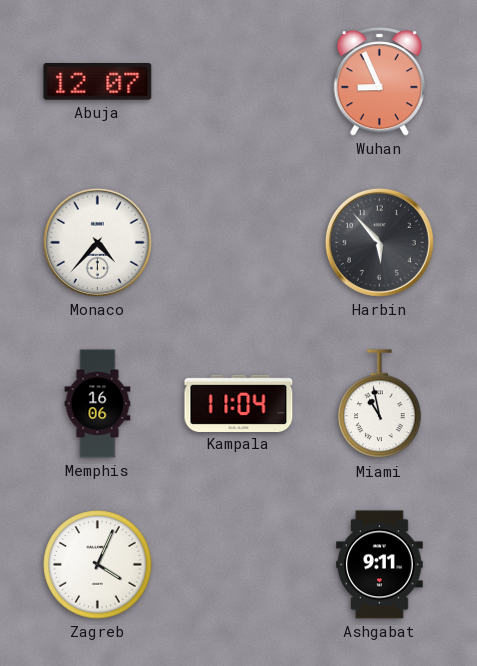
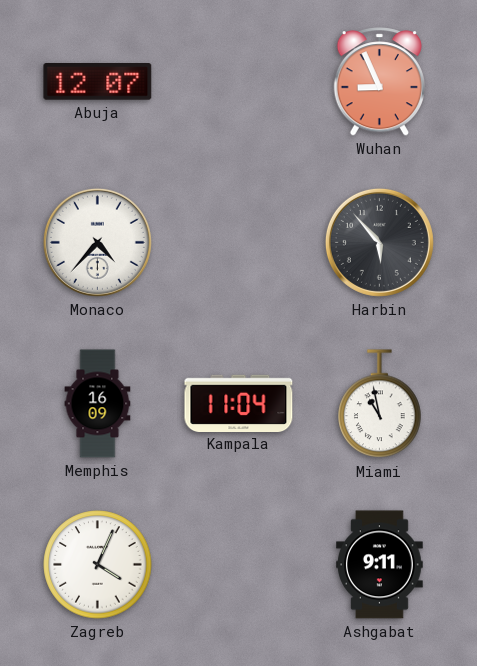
Memphis: 16:06 -> 16:09 (98, 404)
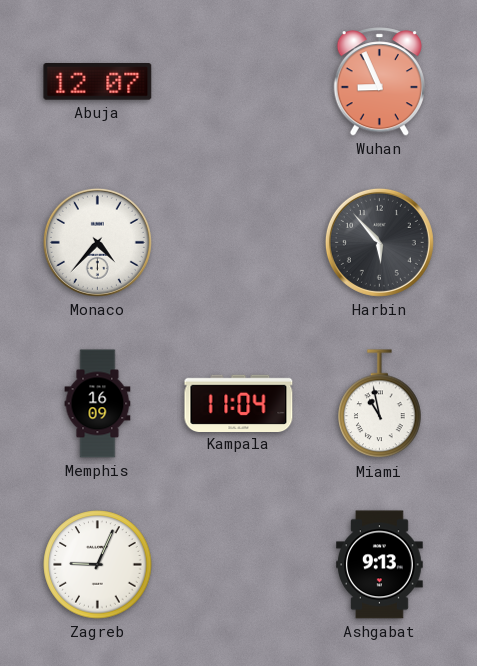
Zagreb: 4:04 -> 9:04 (98, 565)
Ashgabat: 9:11 -> 9:13 (380, 565)
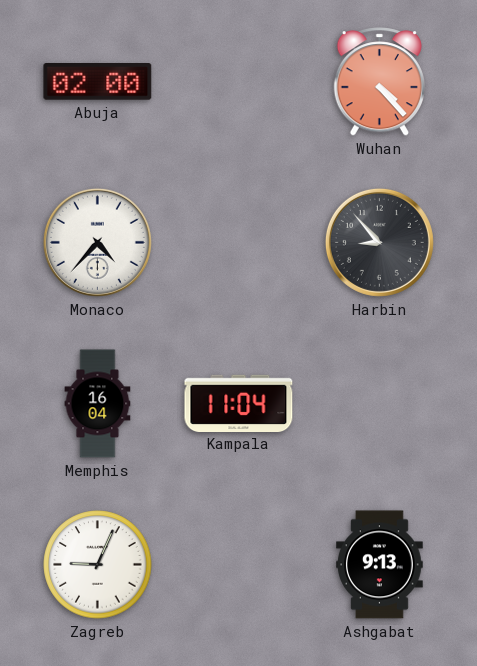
Abuja: 12:07 -> 02:00 (98, 82)
Wuhan: 8:56 -> 4:23 (379, 82)
Harbin: 5:53 -> 8:53 (379, 242)
Memphis: 16:09 -> 16:04 (98, 404)
Miami: 10:58 -> none (380, 404)
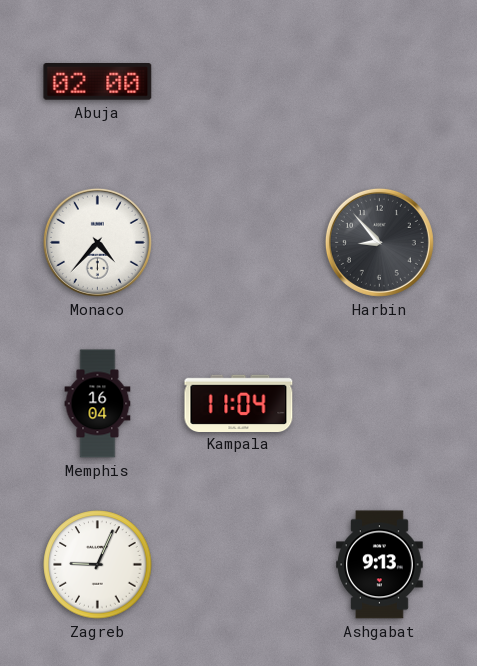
Wuhan: 4:23 -> none (379, 82)
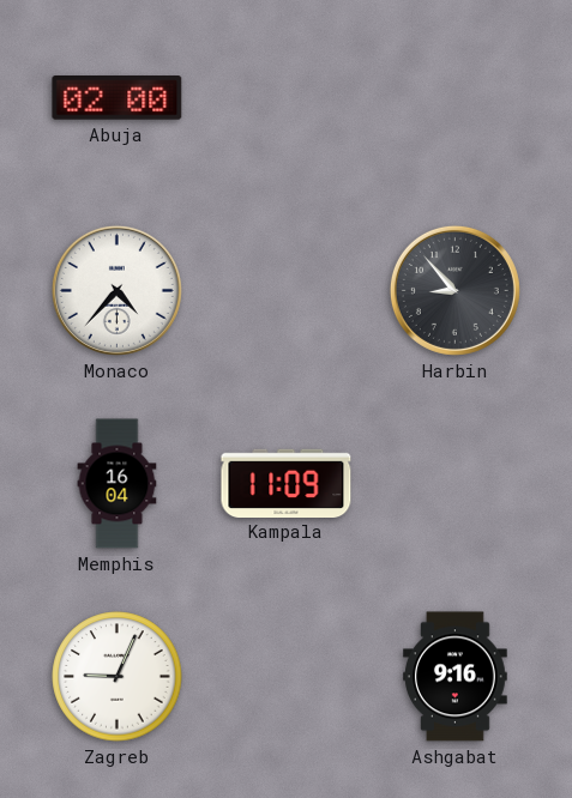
Kampala: 11:04 -> 11:09 (287, 483)
Ashgabat: 9:13 -> 9:16 (456, 677)
